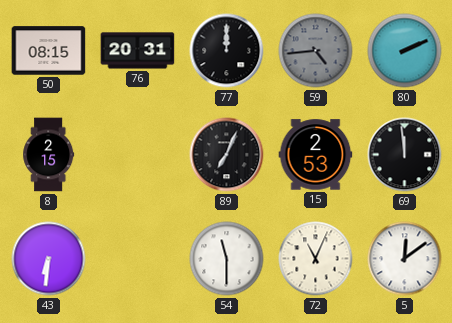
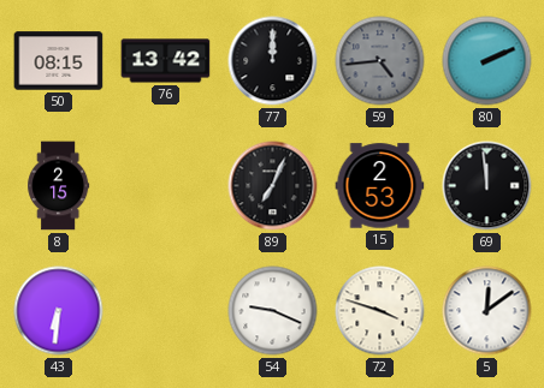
76: 20:31 -> 13:42 (166, 61)
54: 11:30 -> 9:19 (273, 311)
72: 11:04 -> 3:48 (380, 311)
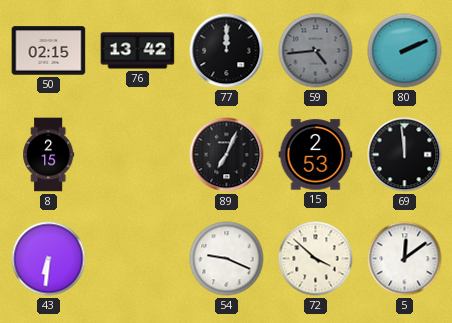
50: 08:15 -> 02:15 (49, 51)
72: 3:48 -> 3:52 (316, 259)
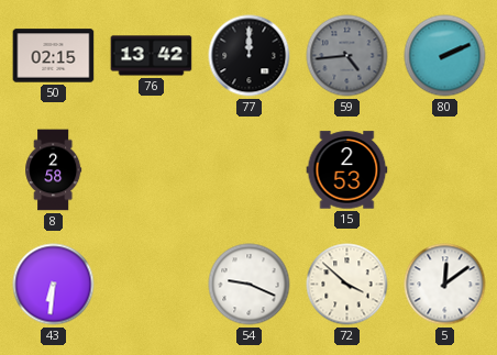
8: 2:15 -> 2:58 (54, 170)
89: 7:04 -> none (227, 155)
69: 11:59 -> none (405, 155)
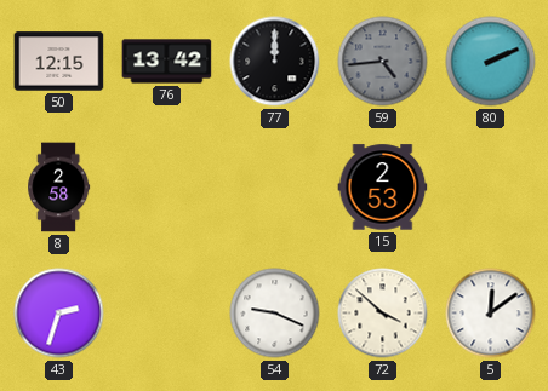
50: 02:15 -> 12:15 (59, 62)
43: 6:31 -> 2:33 (59, 314)
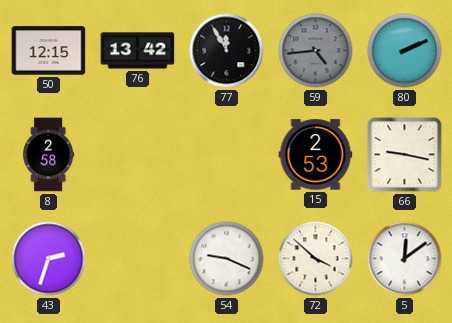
77: 12:00 -> 11:55 (227, 51)
66: none -> 9:17 (405, 155)
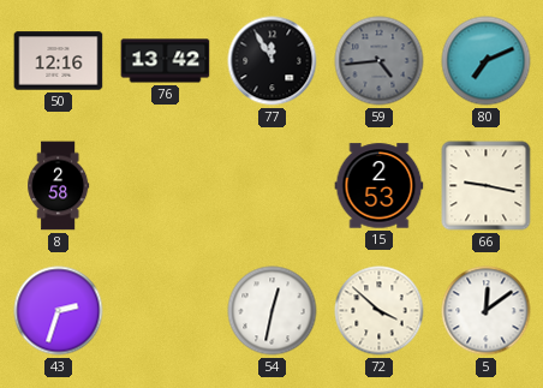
50: 12:15 -> 12:16 (59, 61)
80: 2:11 -> 7:11 (487, 61)
54: 9:19 -> 12:32 (273, 311)
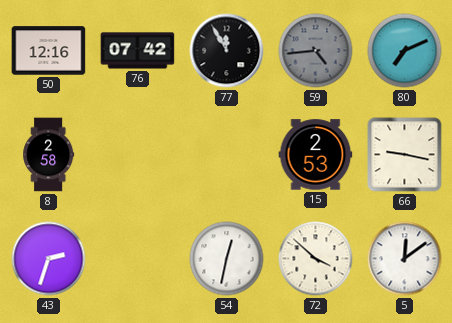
76: 13:42 -> 07:42 (138, 51)
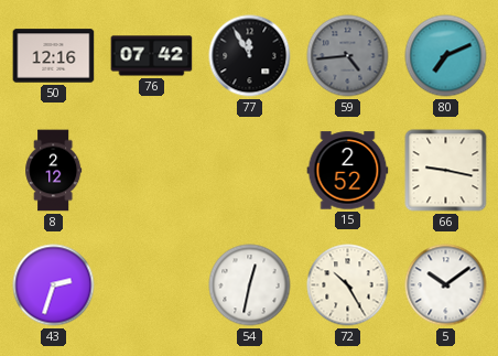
8: 2:58 -> 2:12 (54, 171)
15: 2:53 -> 2:52 (348, 171)
72: 3:52 -> 10:25 (348, 285)
5: 12:09 -> 10:09 (446, 285)
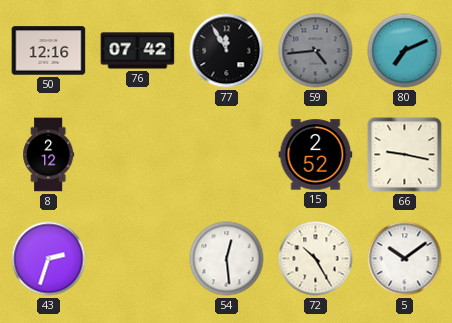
54: 12:32 -> 12:29 (227, 259)
